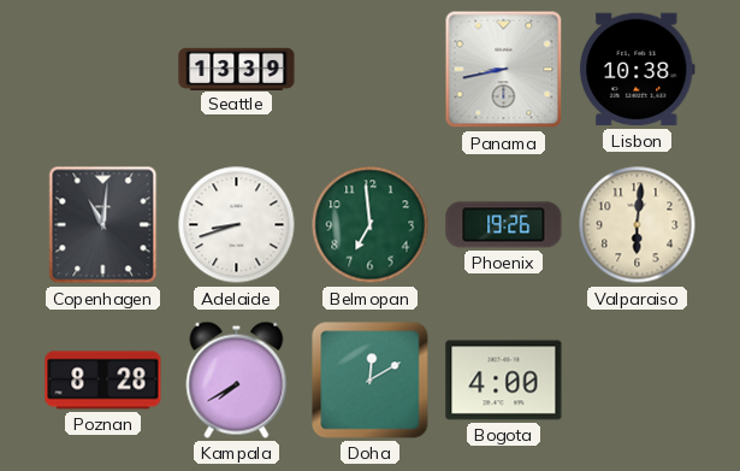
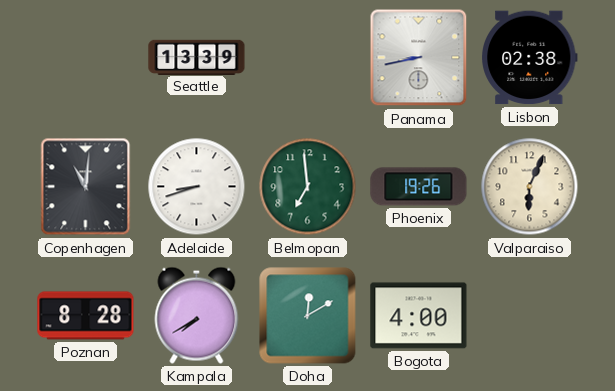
Lisbon: 10:38 -> 02:38 (529, 58)
Valparaiso: 6:01 -> 6:04 (530, 187)
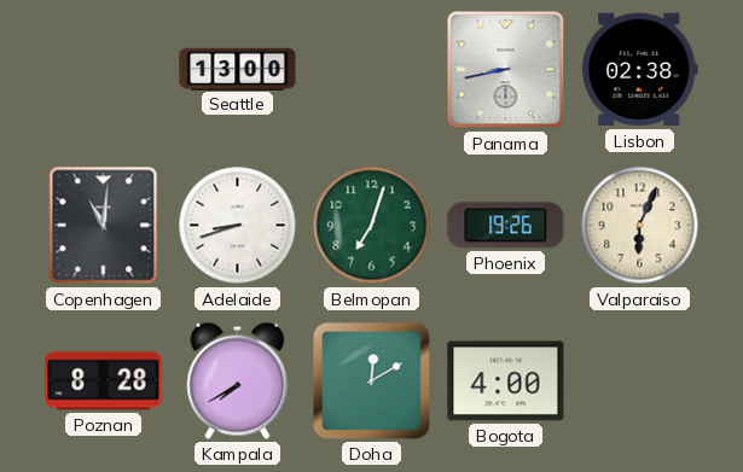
Seattle: 13:39 -> 13:00 (238, 69)
Belmopan: 6:59 -> 7:03 (372, 226)
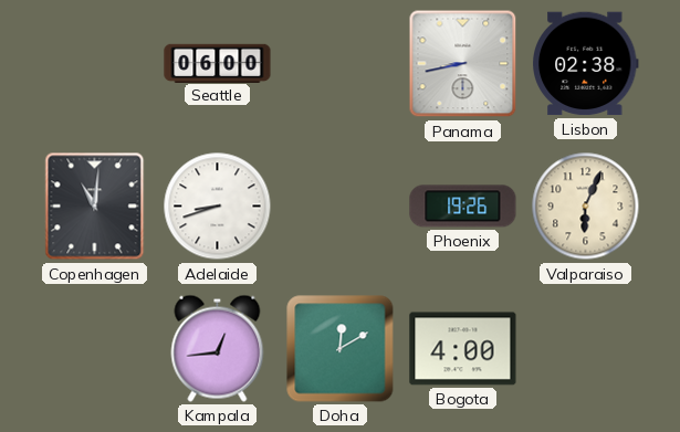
Seattle: 13:00 -> 06:00 (218, 63)
Belmopan: 7:03 -> none (372, 226)
Poznan: 8:28 -> none (104, 381)
Kampala: 7:40 -> 12:44 (218, 348)
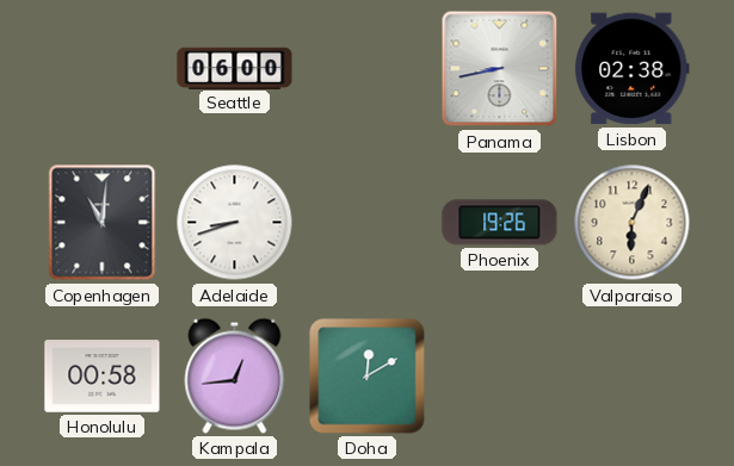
Honolulu: none -> 00:58 (103, 377)
Bogota: 4:00 -> none (463, 349)
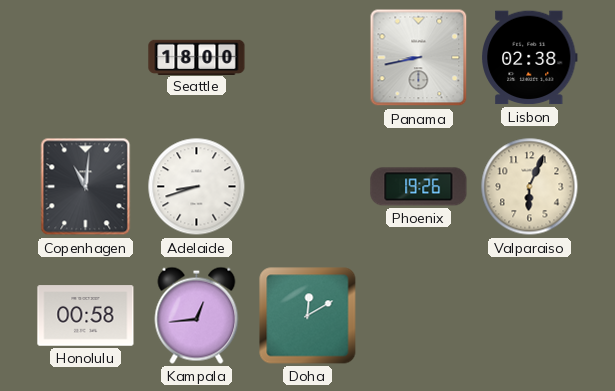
Seattle: 06:00 -> 18:00 (197, 57)
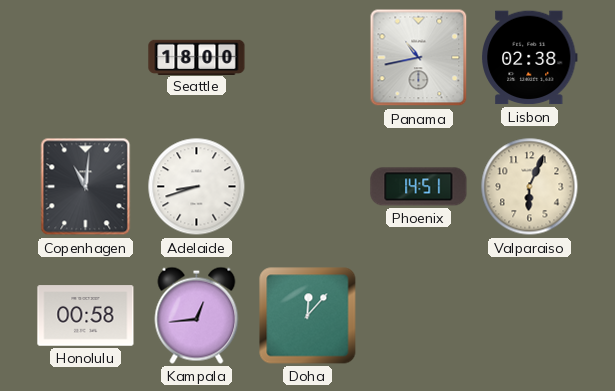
Panama: 8:43 -> 10:43 (419, 58)
Phoenix: 19:26 -> 14:51 (419, 187)
Doha: 12:10 -> 12:07 (308, 316)
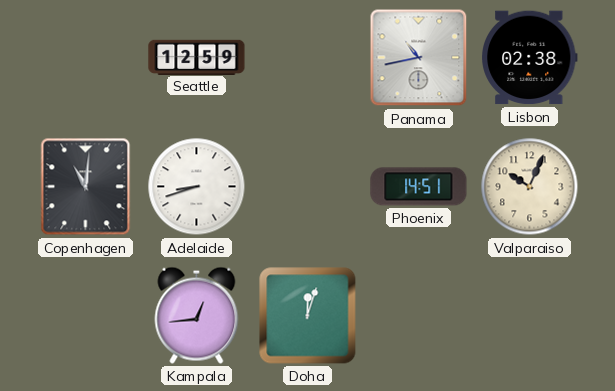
Seattle: 18:00 -> 12:59 (197, 57)
Valparaiso: 6:04 -> 10:04 (530, 187)
Honolulu: 00:58 -> none (86, 316)
Doha: 12:07 -> 12:03 (308, 316)
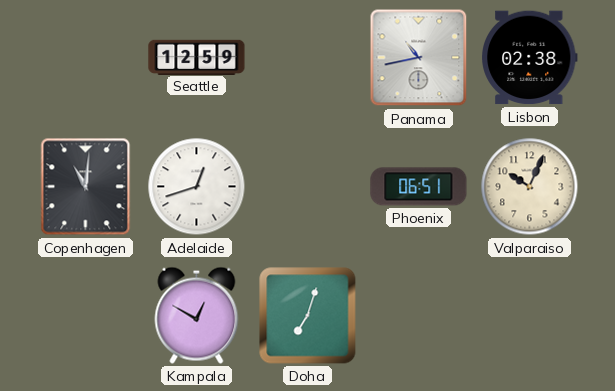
Adelaide: 8:42 -> 12:42 (197, 187)
Phoenix: 14:51 -> 06:51 (419, 187)
Kampala: 12:44 -> 12:50 (197, 315)
Doha: 12:03 -> 7:03 (308, 316)
